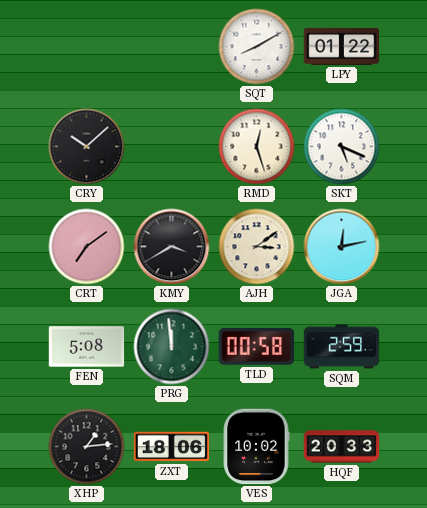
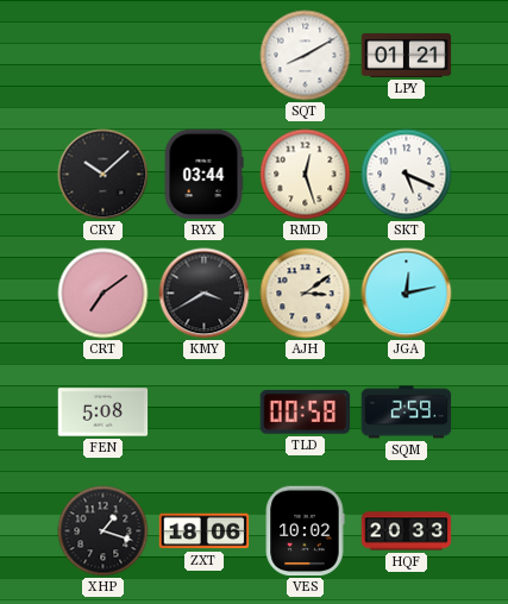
LPY: 01:22 -> 01:21 (407, 55)
RYX: none -> 03:44 (203, 175)
PRG: 11:59 -> none (172, 347)
XHP: 1:14 -> 1:18 (104, 531)
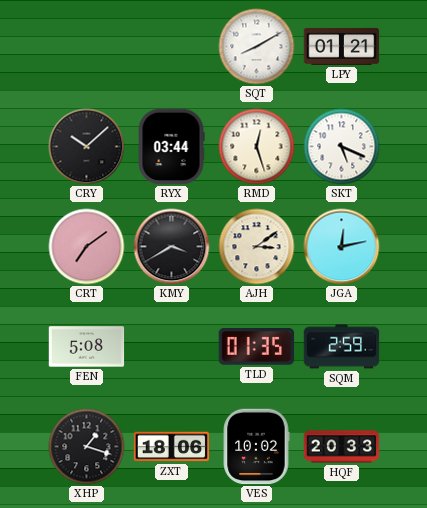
TLD: 00:58 -> 01:35 (257, 347)
